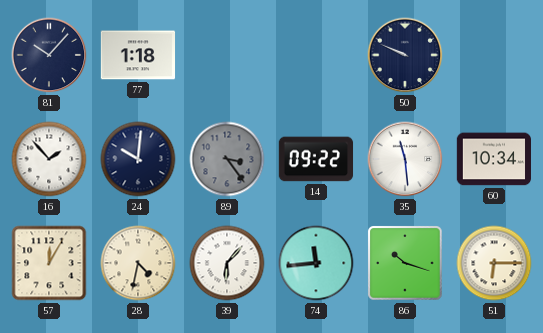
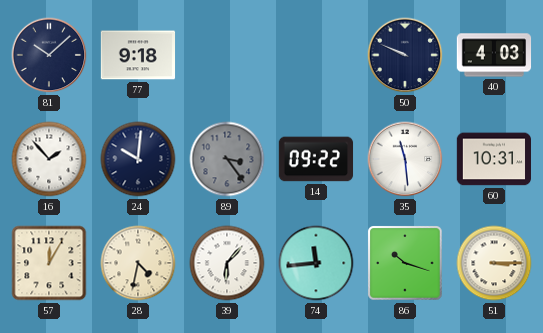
81: 10:07 -> 10:08 (49, 55)
77: 1:18 -> 9:18 (138, 55)
40: none -> 4:03 (494, 55)
60: 10:34 -> 10:31 (494, 159)
51: 6:15 -> 3:15 (494, 263)
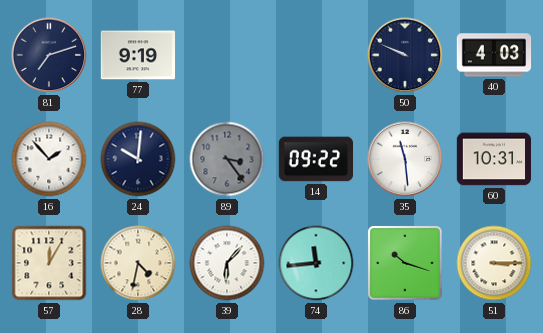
81: 10:08 -> 7:12 (49, 55)
77: 9:18 -> 9:19 (138, 55)
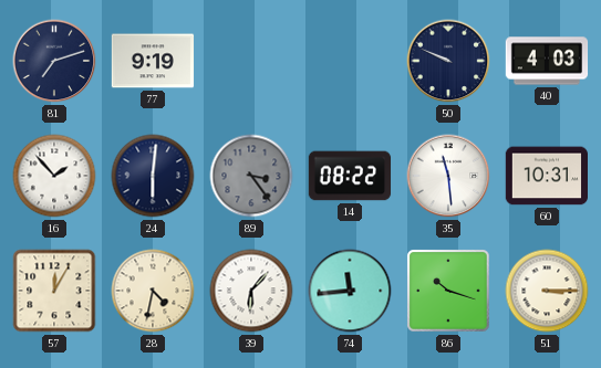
24: 10:01 -> 6:01 (153, 176)
14: 09:22 -> 08:22 (350, 176)
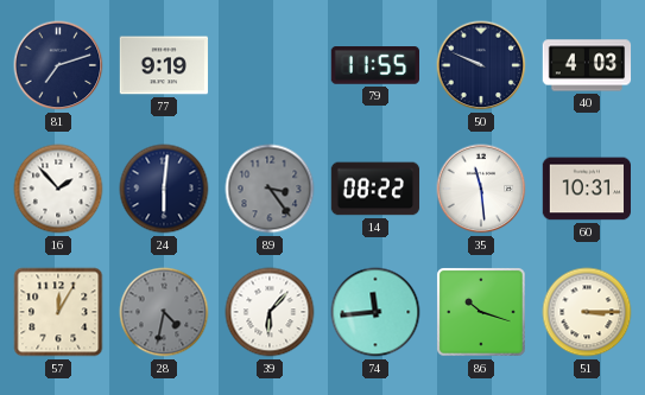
79: none -> 11:55 (374, 65)
28 dial: cream -> grey (164, 312)
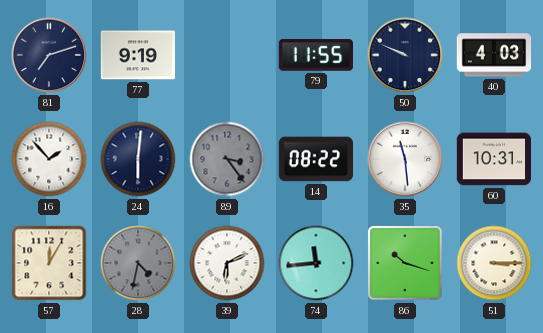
39: 6:07 -> 6:11 (227, 263)
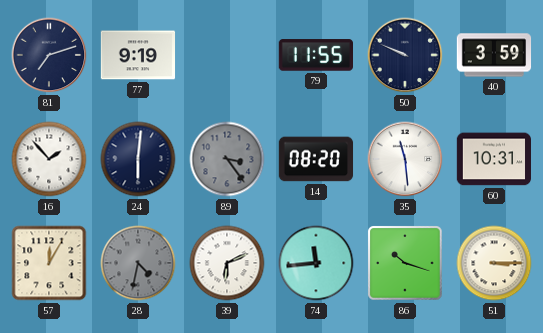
40: 4:03 -> 3:59 (494, 55)
14: 08:22 -> 08:20 (316, 159)
